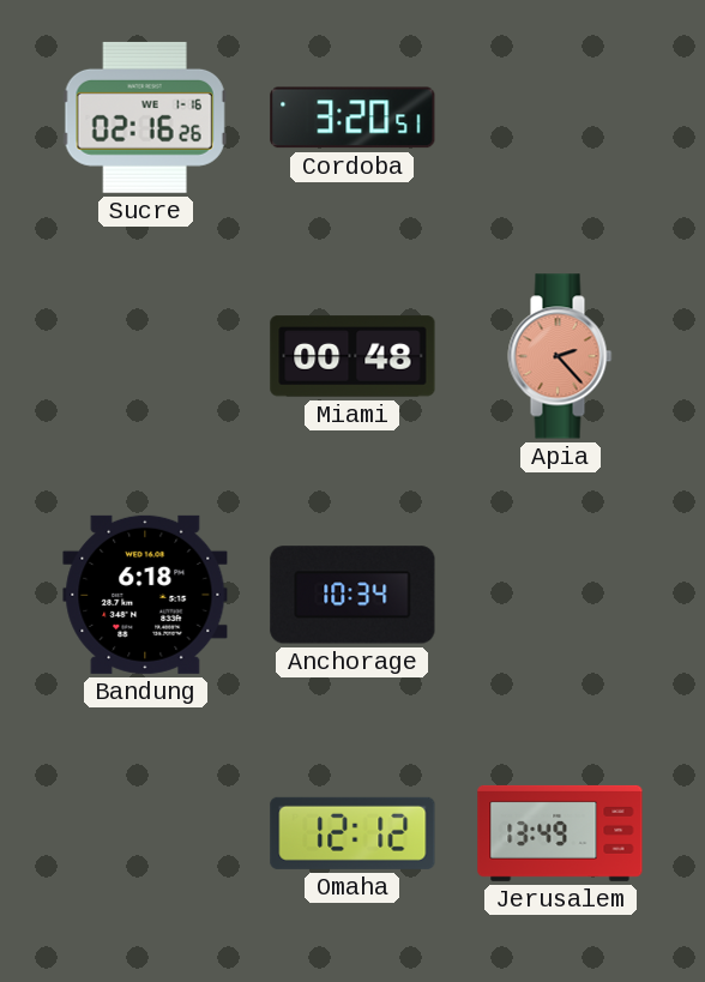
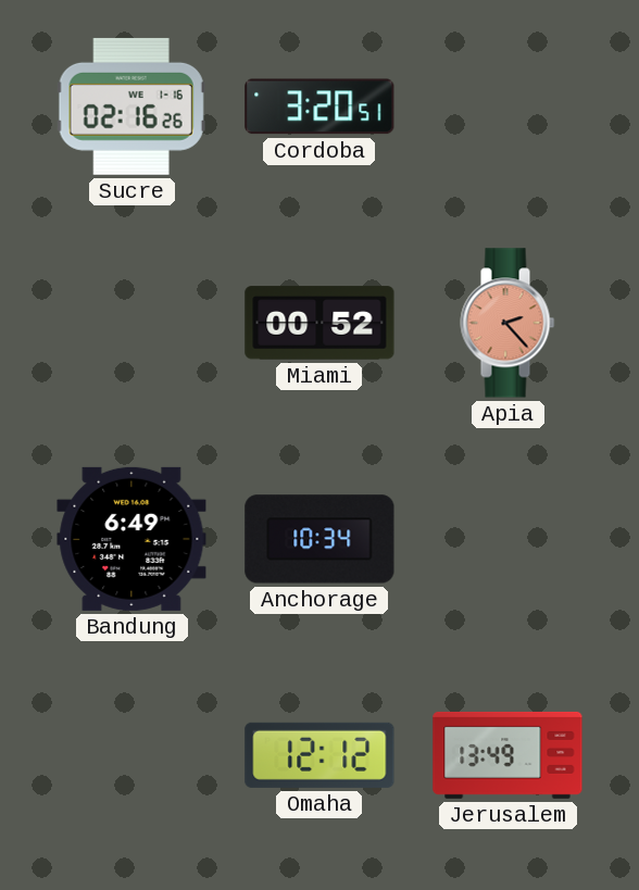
Miami: 00:48 -> 00:52 (319, 323)
Bandung: 6:18 -> 6:49 (131, 539)
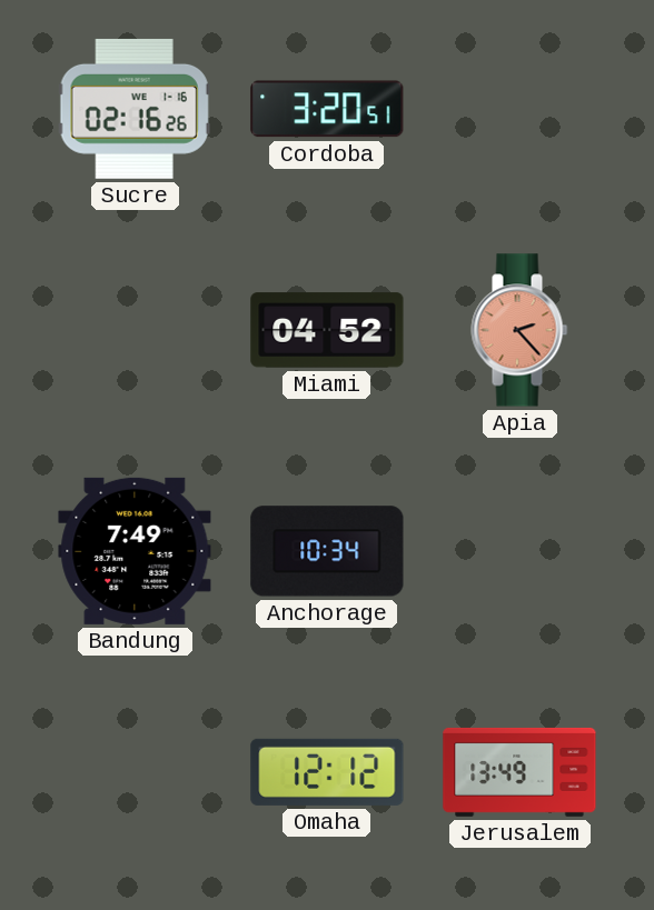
Miami: 00:52 -> 04:52 (327, 330)
Bandung: 6:49 -> 7:49 (135, 551)
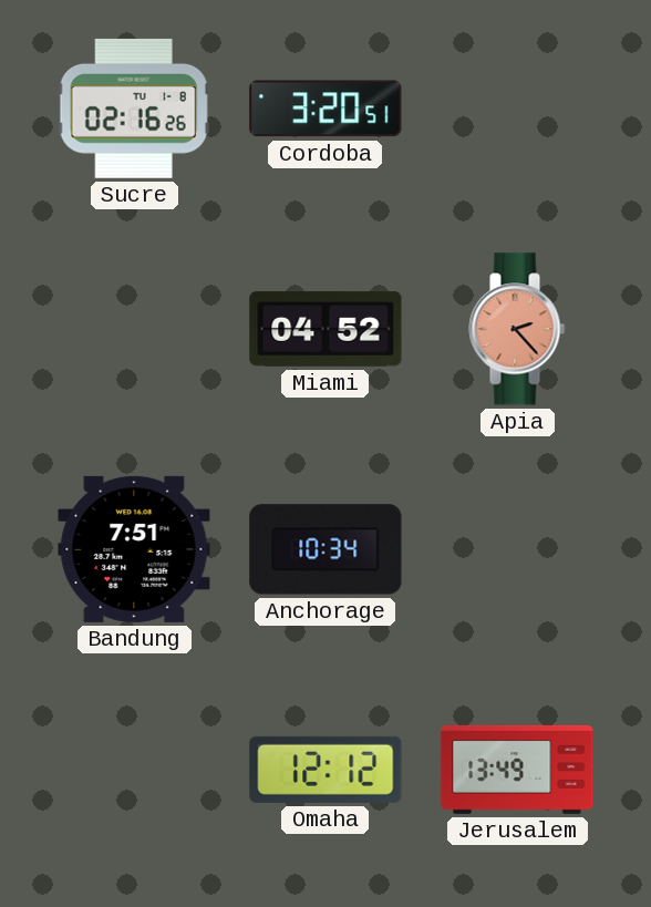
Sucre date: WE 1-16 -> TU 1-8 (134, 109)
Bandung: 7:49 -> 7:51 (134, 549)
